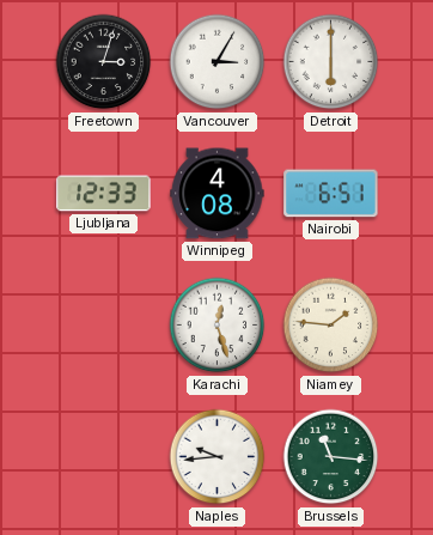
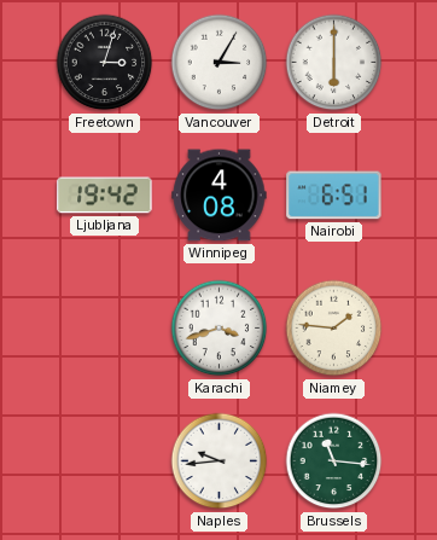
Ljubljana: 12:33 -> 19:42 (105, 196)
Karachi: 12:27 -> 3:42 (220, 329)
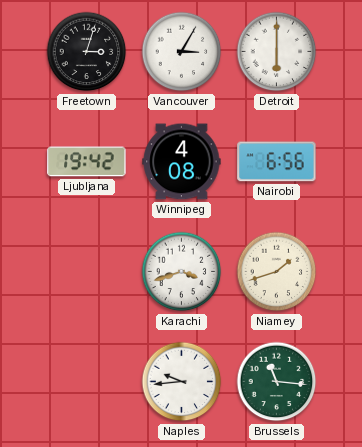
Nairobi: 6:51 -> 6:56 (277, 162)
Niamey: 1:46 -> 1:42 (277, 272)
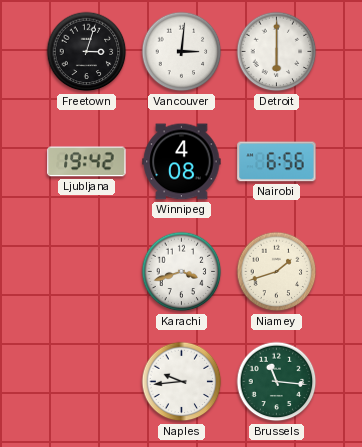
Vancouver: 3:05 -> 3:01 (182, 52)
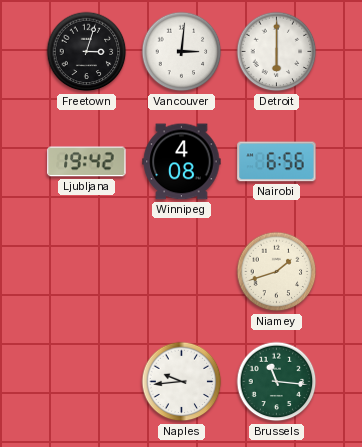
Karachi: 3:42 -> none (182, 272)
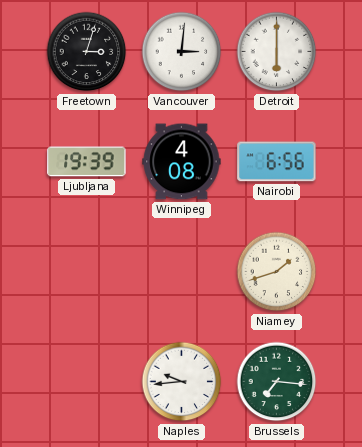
Ljubljana: 19:42 -> 19:39 (87, 162)
Brussels: 11:16 -> 7:16 (277, 382)
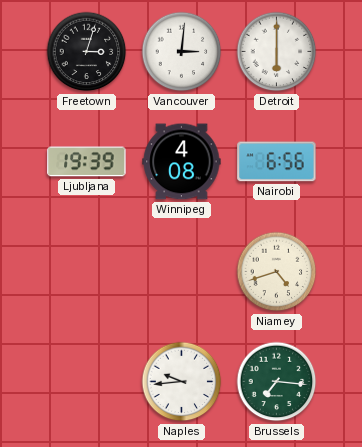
Niamey: 1:42 -> 4:42 (277, 272)
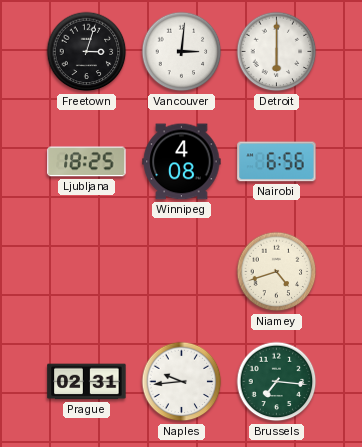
Ljubljana: 19:39 -> 18:25 (87, 162)
Prague: none -> 02:31 (87, 382)
